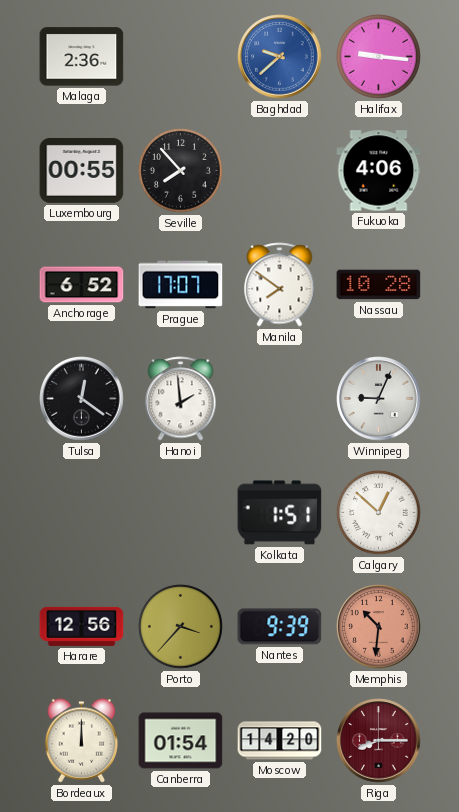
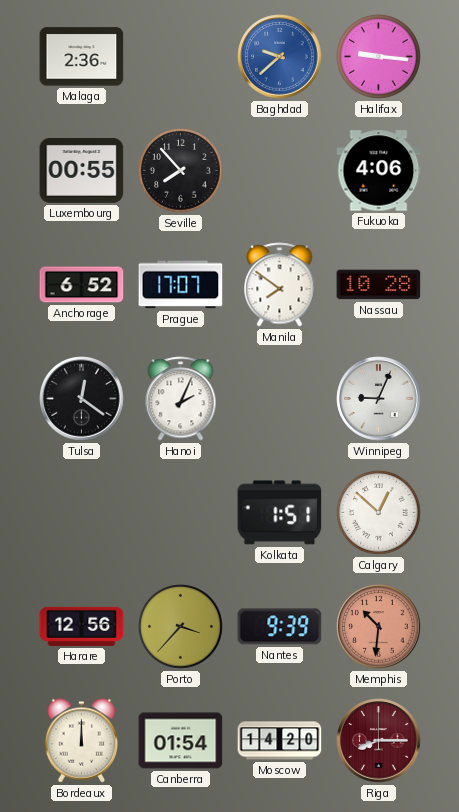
Hanoi: 1:59 -> 2:04 (181, 399)
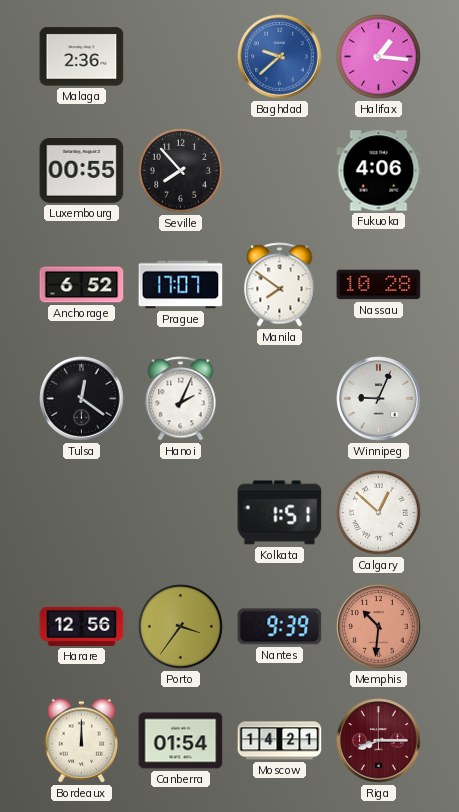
Halifax: 9:16 -> 1:16 (379, 57)
Porto: 3:37 -> 3:36 (181, 627)
Moscow: 14:20 -> 14:21 (280, 741)
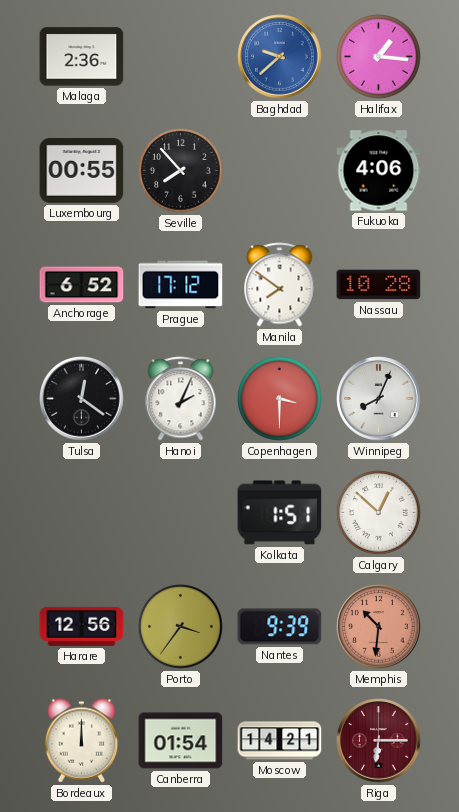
Prague: 17:07 -> 17:12 (181, 285)
Copenhagen: none -> 3:30 (280, 399)
Winnipeg: 9:04 -> 8:04 (379, 399)
Riga: 8:15 -> 6:15 (379, 741)
